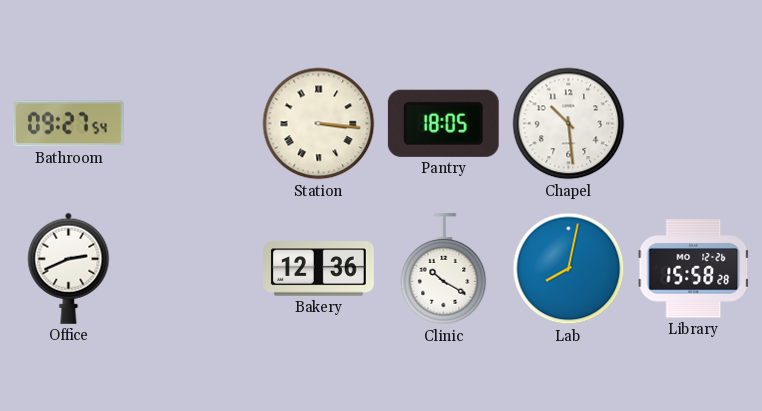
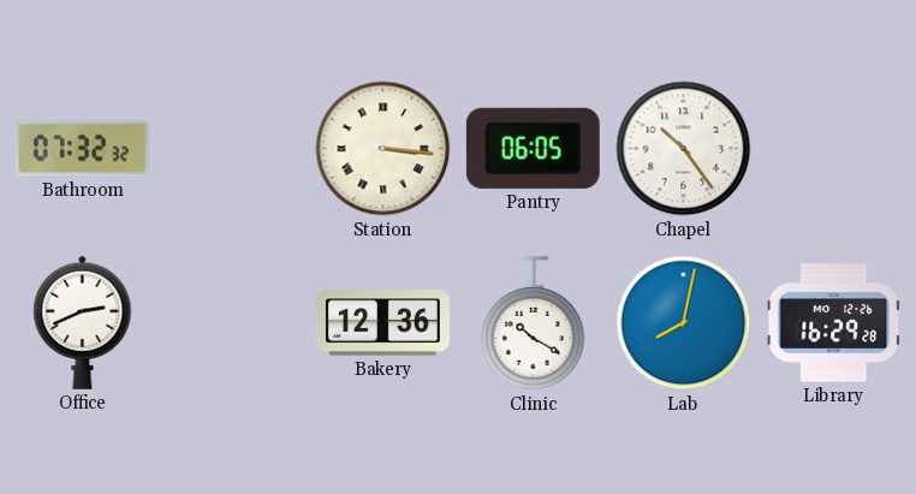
Bathroom: 09:27 -> 07:32 (82, 149)
Pantry: 18:05 -> 06:05 (533, 148)
Chapel: 10:29 -> 10:24 (684, 149)
Library: 15:58 -> 16:29 (834, 323)
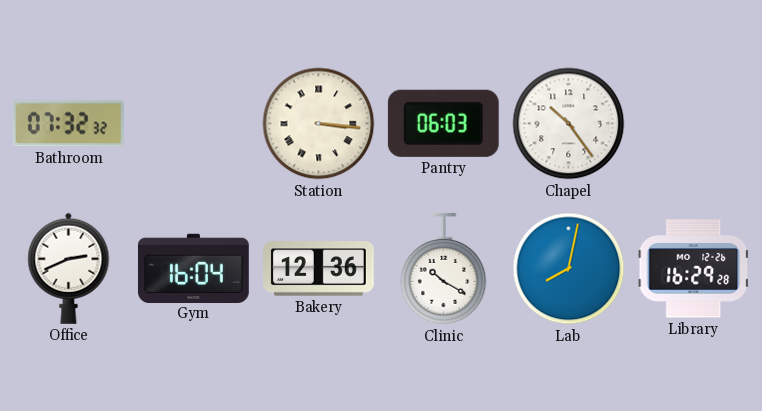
Pantry: 06:05 -> 06:03 (443, 123)
Gym: none -> 16:04 (193, 268)
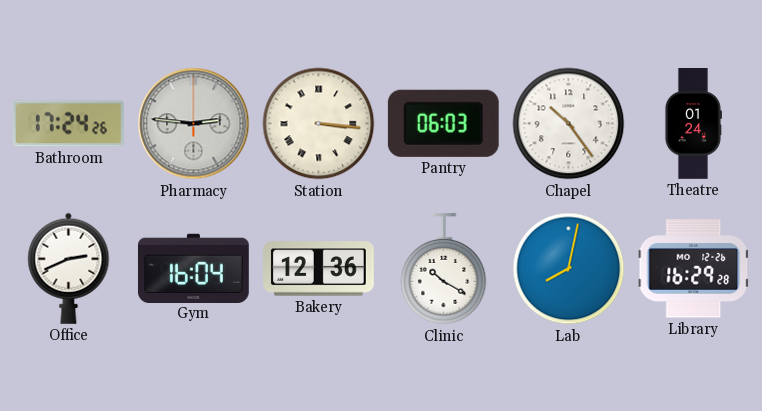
Bathroom: 07:32 -> 17:24 (68, 124)
Pharmacy: none -> 2:46 (194, 124)
Theatre: none -> 01:24 (693, 124)
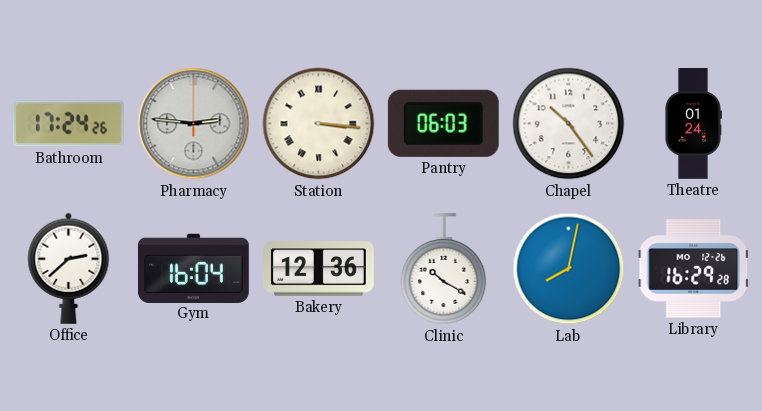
Office: 2:41 -> 2:38 (69, 268)
